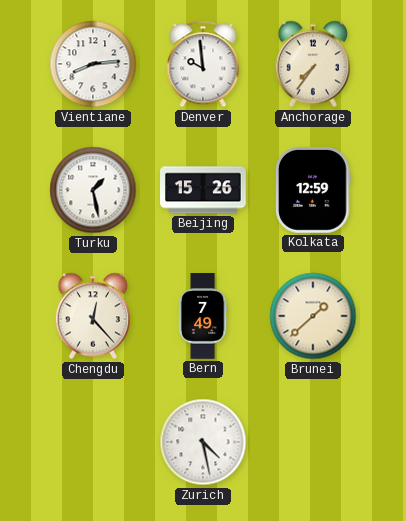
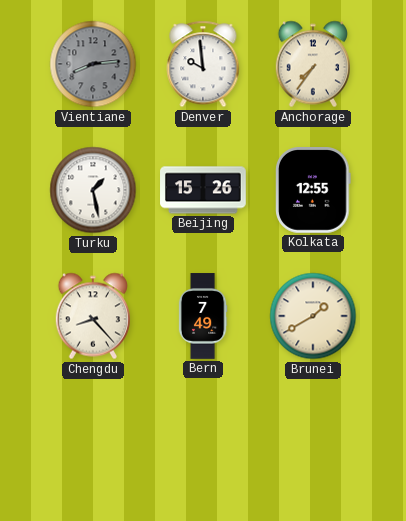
Vientiane dial: white -> grey (93, 64)
Kolkata: 12:59 -> 12:55 (314, 191)
Chengdu: 12:23 -> 8:23 (92, 316)
Brunei: 1:38 -> 1:40 (313, 316)
Zurich: 4:28 -> none (203, 442)
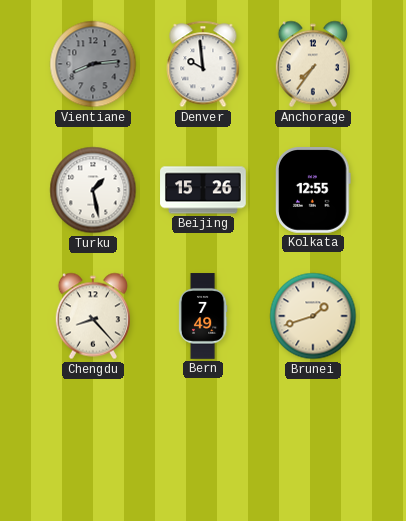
Brunei: 1:40 -> 1:42 (313, 316)
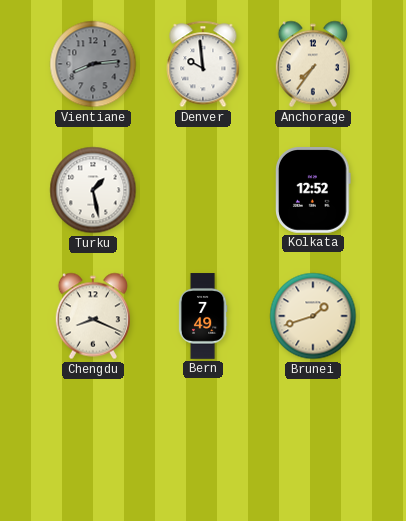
Beijing: 15:26 -> none (203, 190)
Kolkata: 12:55 -> 12:52 (314, 191)
Chengdu: 8:23 -> 8:19 (92, 316)
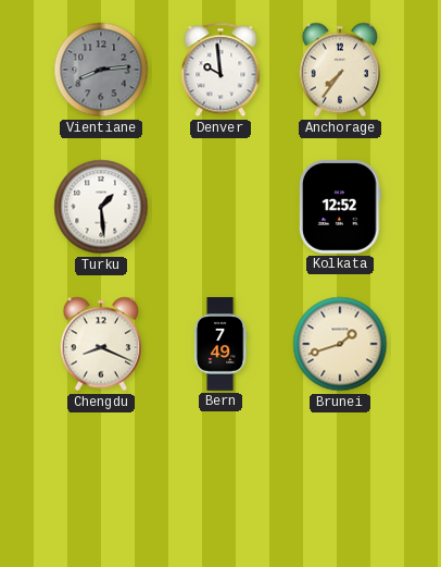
Turku: 1:28 -> 1:29 (101, 207)
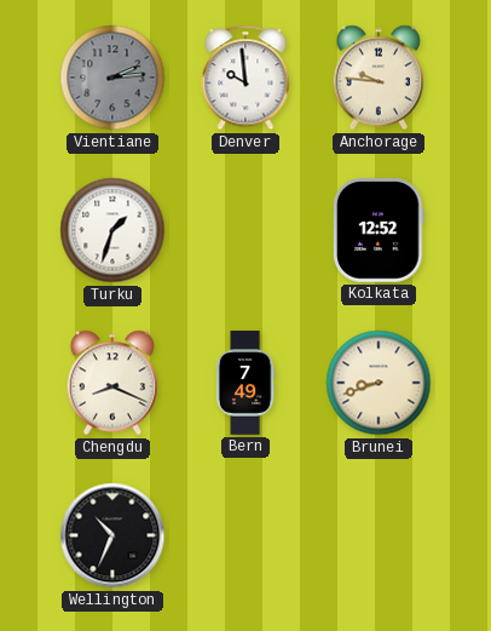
Vientiane: 8:14 -> 2:14 (112, 78)
Anchorage: 7:36 -> 9:46 (377, 78)
Turku: 1:29 -> 1:33 (112, 230)
Brunei: 1:42 -> 8:42 (379, 383)
Wellington: none -> 10:34 (112, 535)
